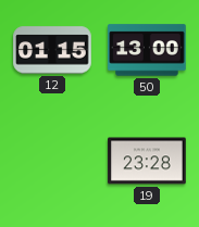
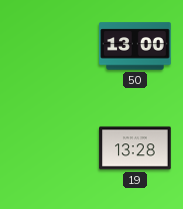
12: 01:15 -> none (52, 50)
19: 23:28 -> 13:28 (135, 148)
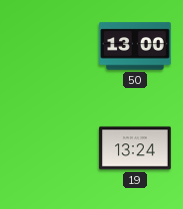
19: 13:28 -> 13:24 (135, 148)
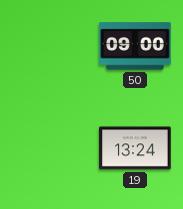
50: 13:00 -> 09:00 (135, 46)
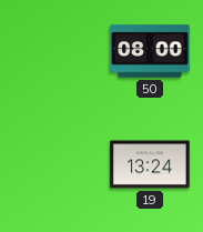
50: 09:00 -> 08:00 (150, 51)
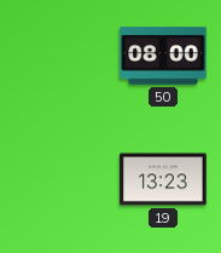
19: 13:24 -> 13:23 (163, 179)
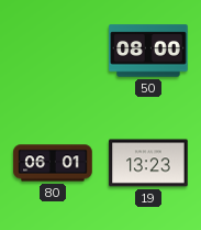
80: none -> 06:01 (53, 163)
